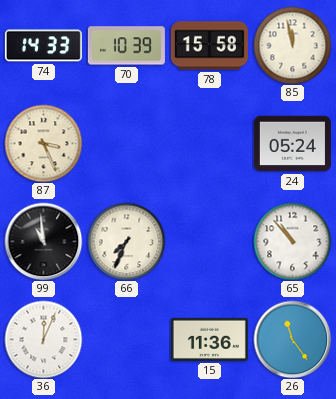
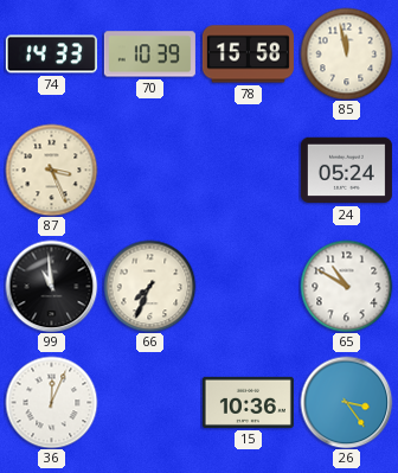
65: 10:53 -> 10:50 (346, 286)
15: 11:36 -> 10:36 (248, 402)
26: 11:24 -> 3:24 (346, 402)
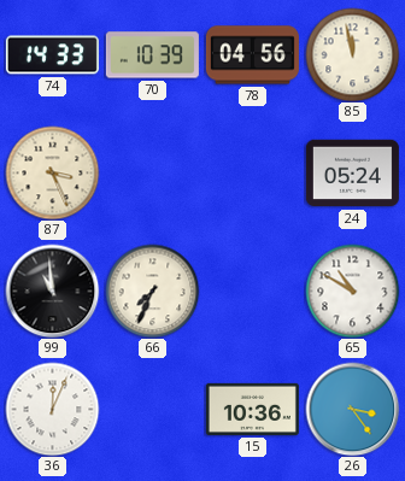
78: 15:58 -> 04:56 (252, 55)
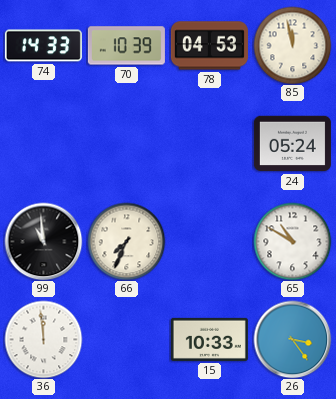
78: 04:56 -> 04:53 (209, 46)
87: 3:26 -> none (52, 172)
36: 12:04 -> 11:59 (43, 339)
15: 10:36 -> 10:33 (209, 339)
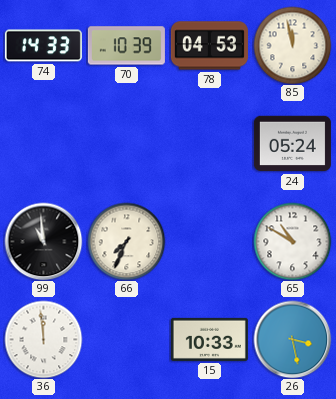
26: 3:24 -> 3:28 (292, 339)
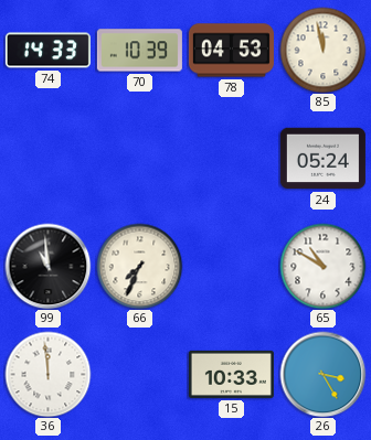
26: 3:28 -> 3:25 (322, 374)
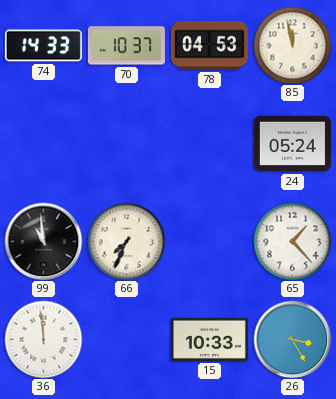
70: 10:39 -> 10:37 (126, 46)
65: 10:50 -> 1:23 (292, 241)
